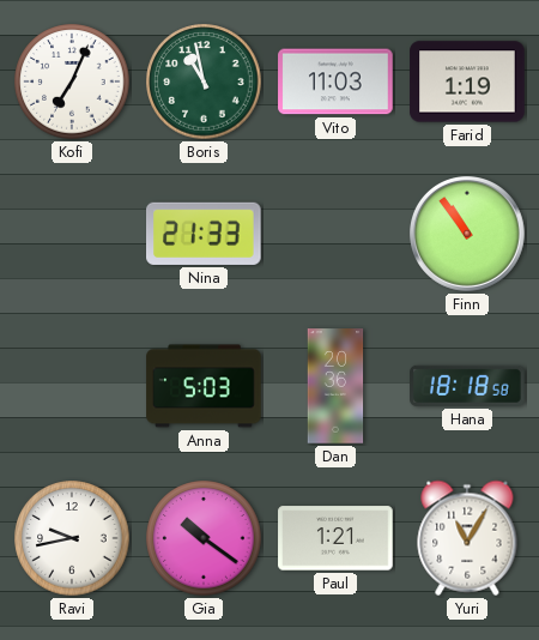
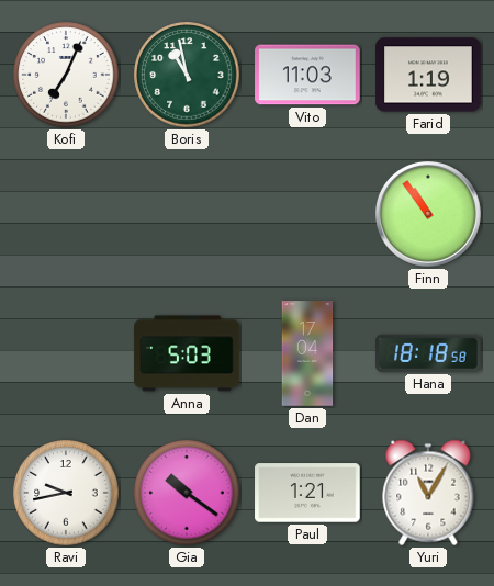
Nina: 21:33 -> none (205, 234)
Dan: 20:36 -> 17:04 (307, 353)
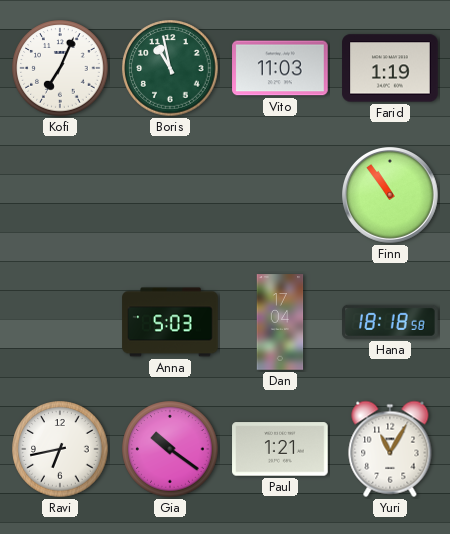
Ravi: 9:43 -> 6:43 (60, 449)
